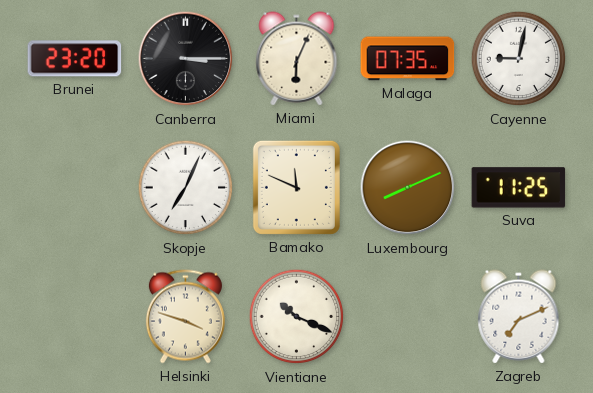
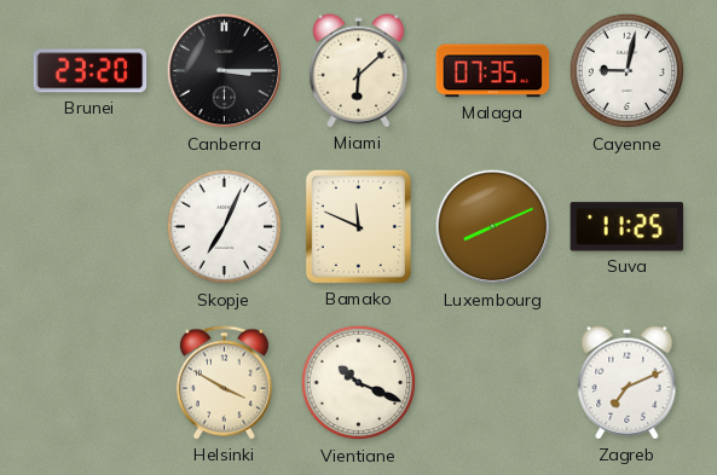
Miami: 6:04 -> 6:08 (359, 71)
Helsinki: 3:48 -> 3:50 (224, 383)
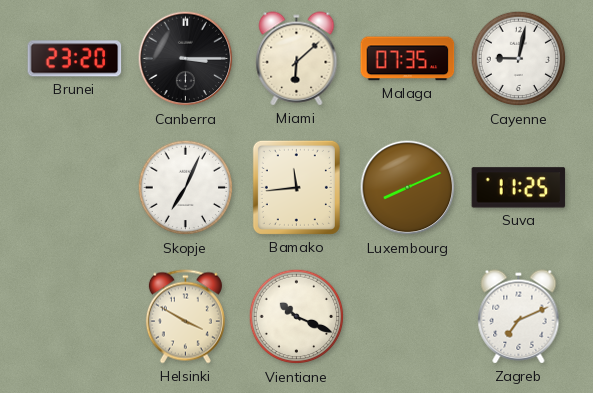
Bamako: 11:49 -> 11:44 (296, 187)
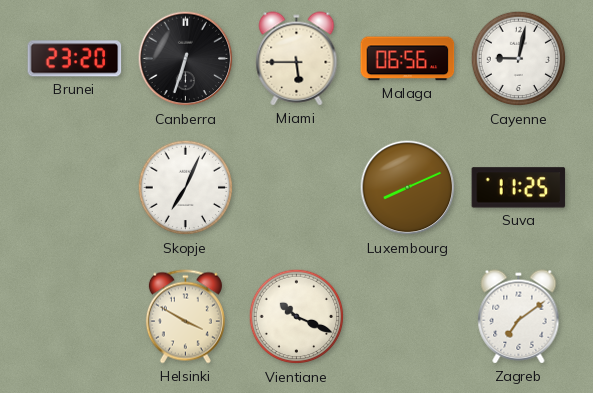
Canberra: 3:15 -> 6:33 (186, 59)
Miami: 6:08 -> 5:45 (297, 59)
Malaga: 07:35 -> 06:56 (408, 59)
Bamako: 11:44 -> none (296, 187)
Zagreb: 7:11 -> 7:09 (519, 317)
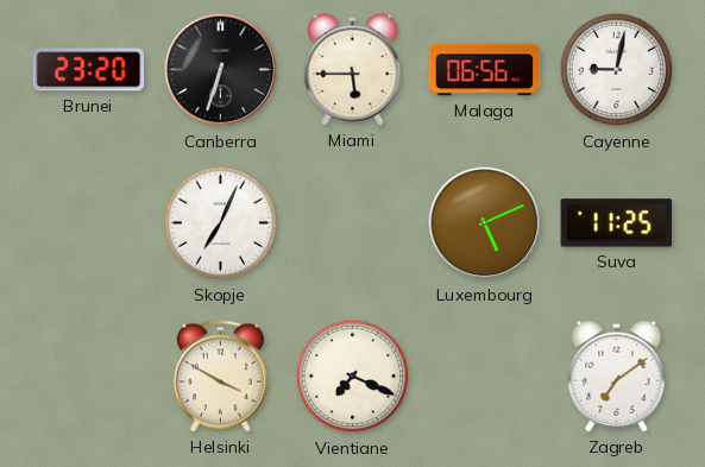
Luxembourg: 8:11 -> 5:11 (485, 223)
Vientiane: 10:19 -> 7:19 (353, 377)
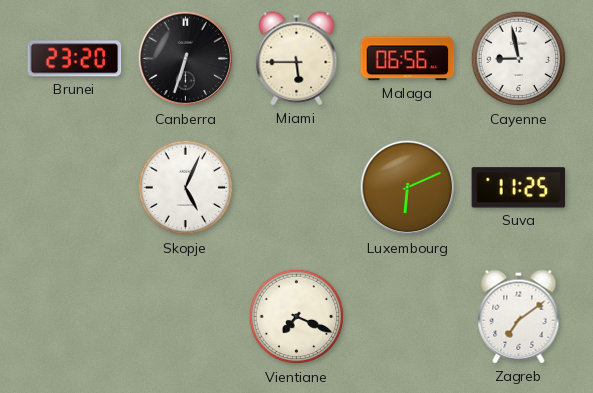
Cayenne: 9:02 -> 8:58 (519, 59)
Skopje: 7:04 -> 5:04 (186, 188)
Luxembourg: 5:11 -> 6:11 (408, 188)
Helsinki: 3:50 -> none (220, 377)
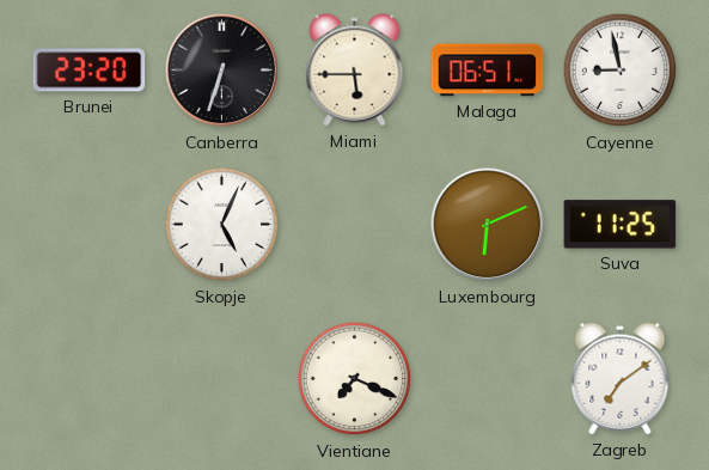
Malaga: 06:56 -> 06:51 (488, 71)
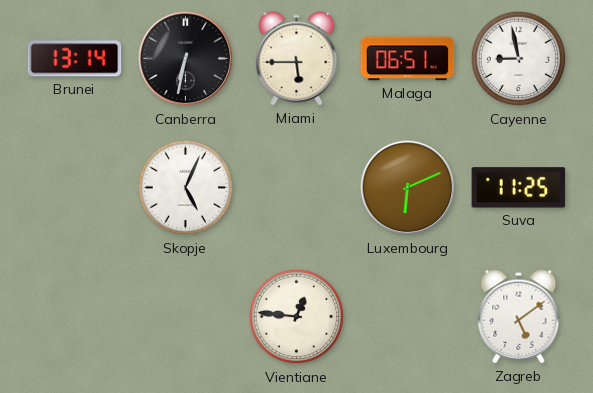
Brunei: 23:20 -> 13:14 (75, 59)
Canberra: 6:33 -> 6:32 (186, 59)
Vientiane: 7:19 -> 12:46 (297, 317)
Zagreb: 7:09 -> 5:09 (519, 317)
